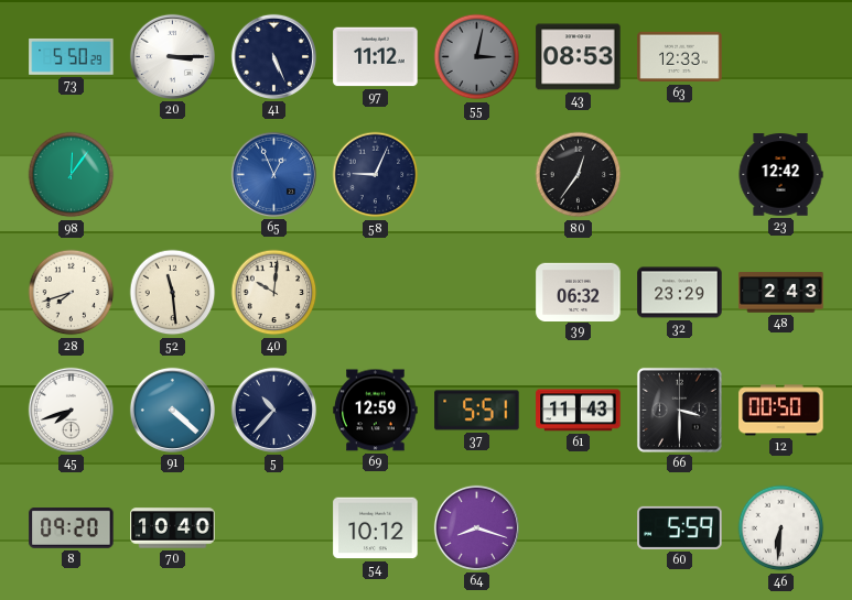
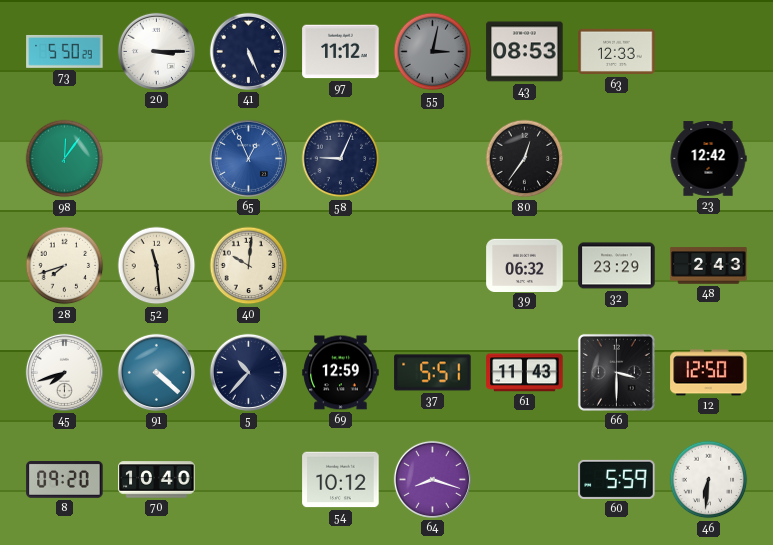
12: 00:50 -> 12:50 (709, 373)
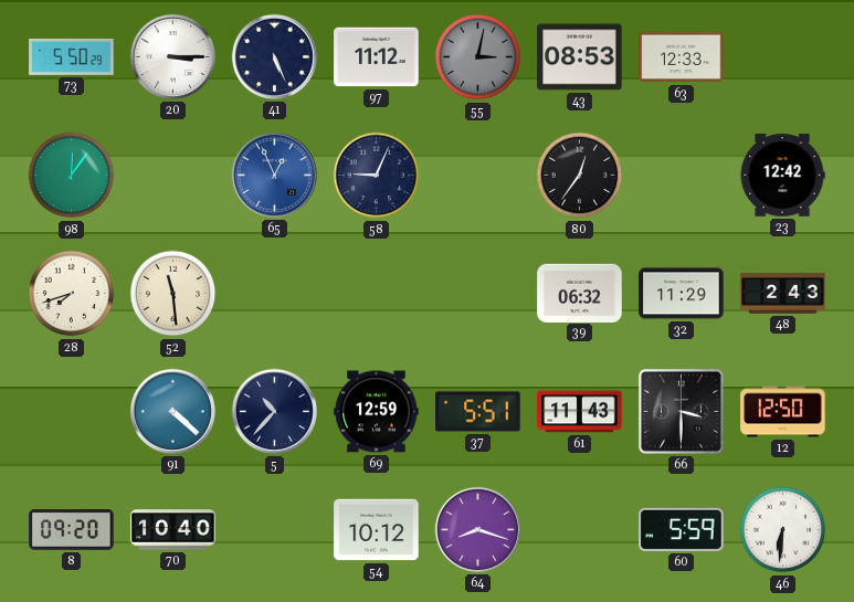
40: 10:01 -> none (249, 266)
32: 23:29 -> 11:29 (682, 294)
45: 7:42 -> none (64, 372)
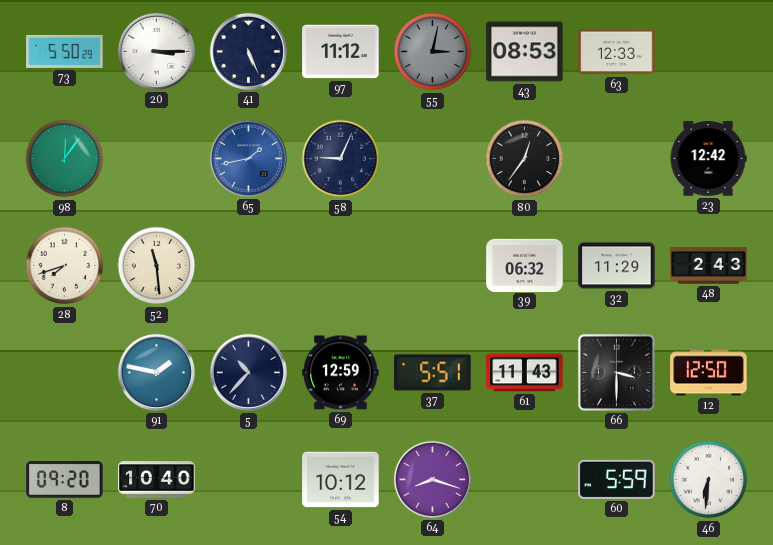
65: 12:56 -> 1:43 (248, 158)
91: 4:22 -> 1:47 (156, 372)
